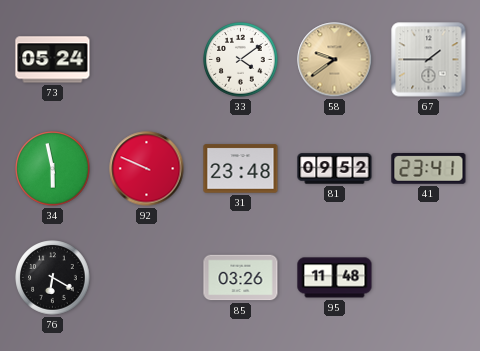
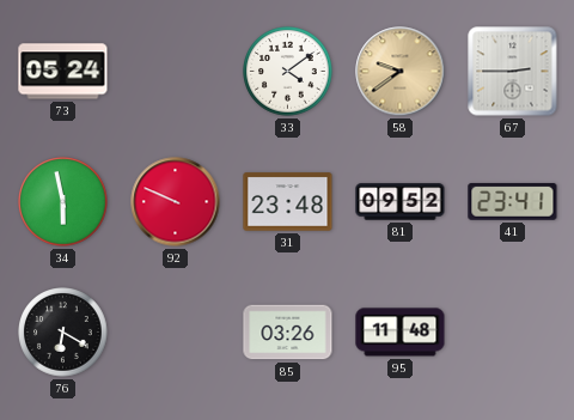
67: 1:45 -> 2:45 (513, 72)
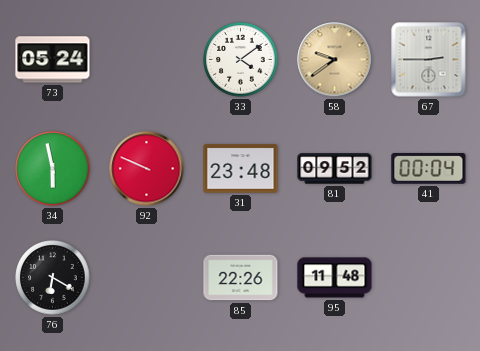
41: 23:41 -> 00:04 (429, 168)
85: 03:26 -> 22:26 (241, 278)
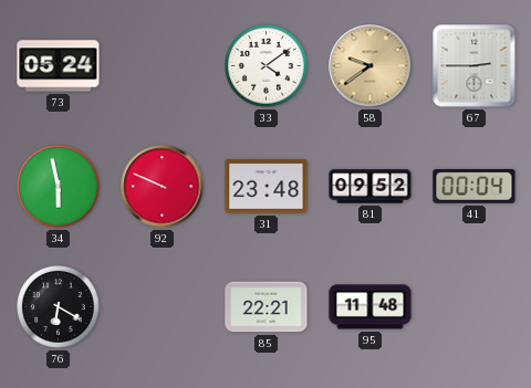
85: 22:26 -> 22:21 (267, 307)
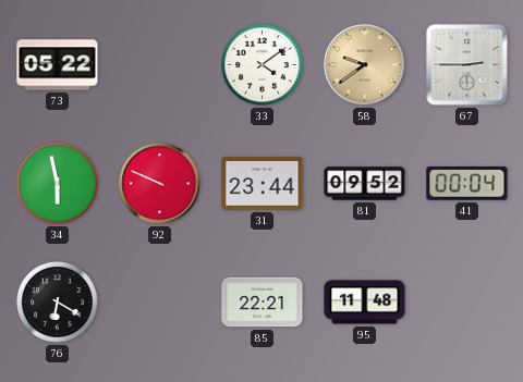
73: 05:24 -> 05:22 (58, 65)
31: 23:48 -> 23:44 (263, 184)
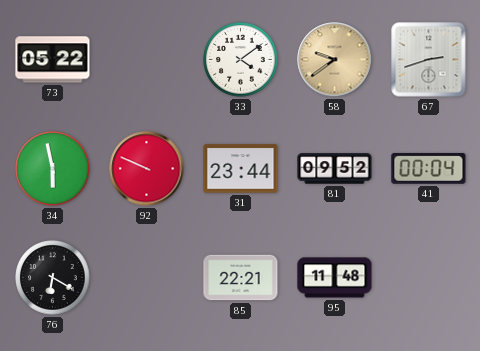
67: 2:45 -> 2:42 (429, 60)
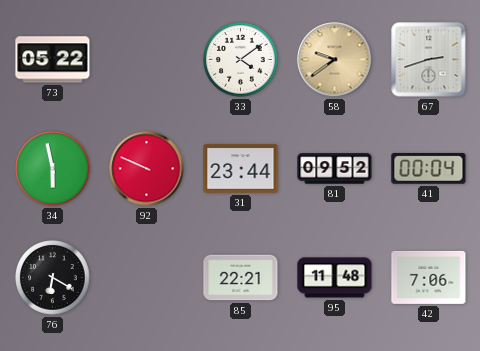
42: none -> 7:06 (429, 277)
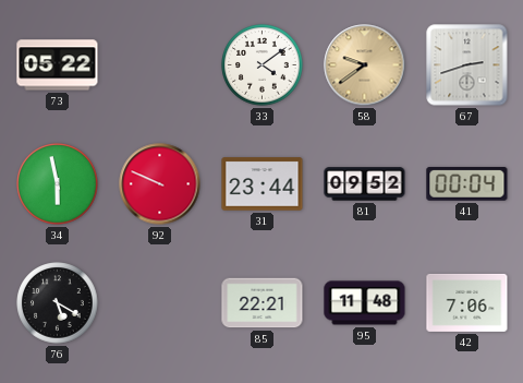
76: 6:20 -> 5:20 (58, 303)
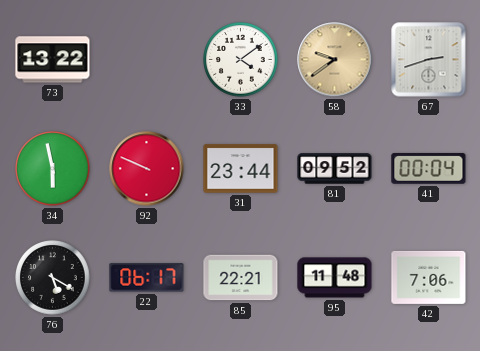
73: 05:22 -> 13:22 (53, 60)
22: none -> 06:17 (147, 278)
